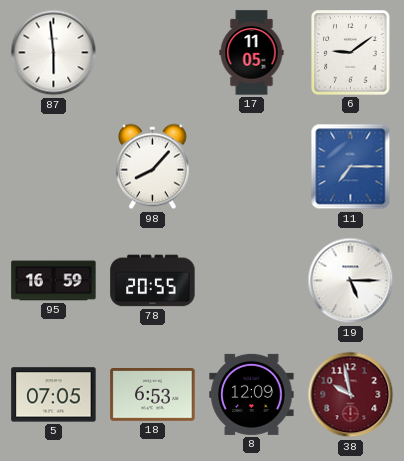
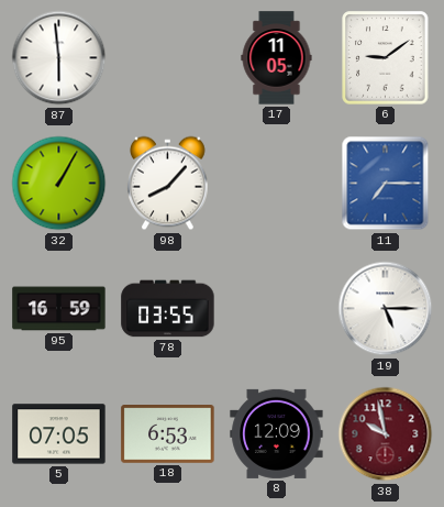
32: none -> 1:05 (59, 184)
78: 20:55 -> 03:55 (168, 309)
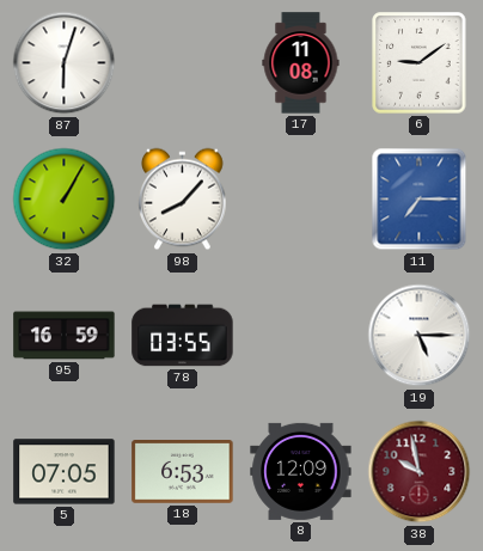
87: 5:59 -> 6:03 (65, 63)
17: 11:05 -> 11:08 (301, 63)
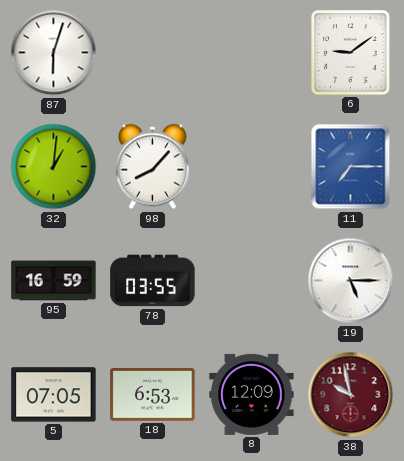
17: 11:08 -> none (301, 63)
32: 1:05 -> 1:01 (54, 167)
